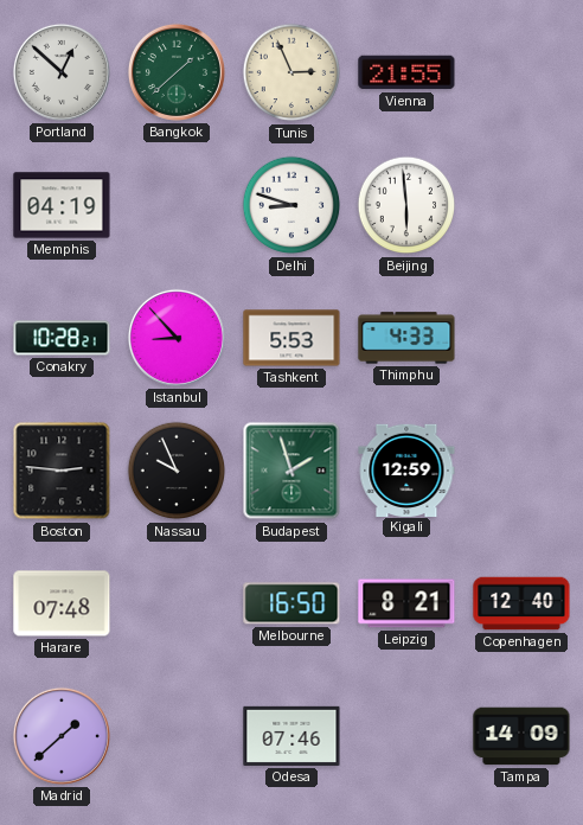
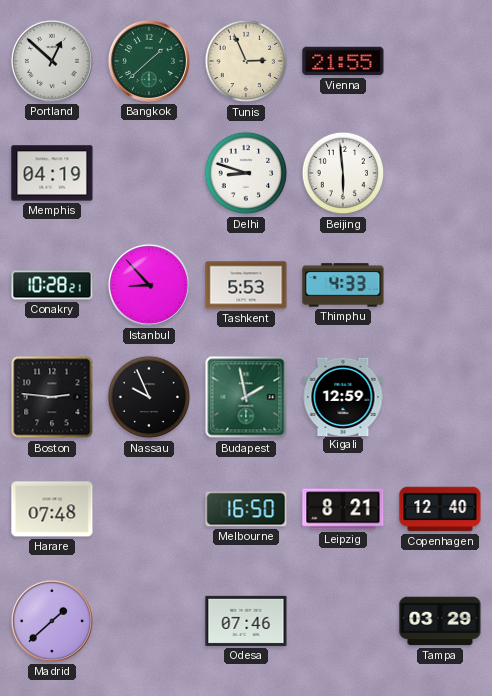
Budapest: 1:57 -> 1:58 (246, 397)
Tampa: 14:09 -> 03:29 (440, 621)
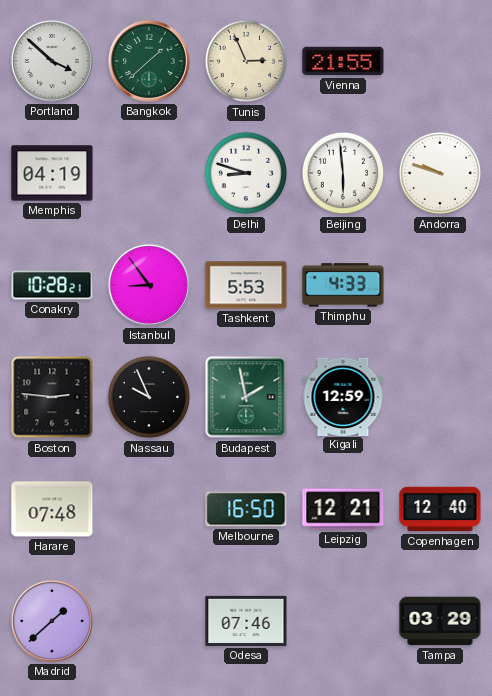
Portland: 12:52 -> 3:52 (52, 61)
Andorra: none -> 9:48 (440, 173)
Istanbul: 8:53 -> 8:54 (149, 285)
Leipzig: 8:21 -> 12:21 (343, 509)
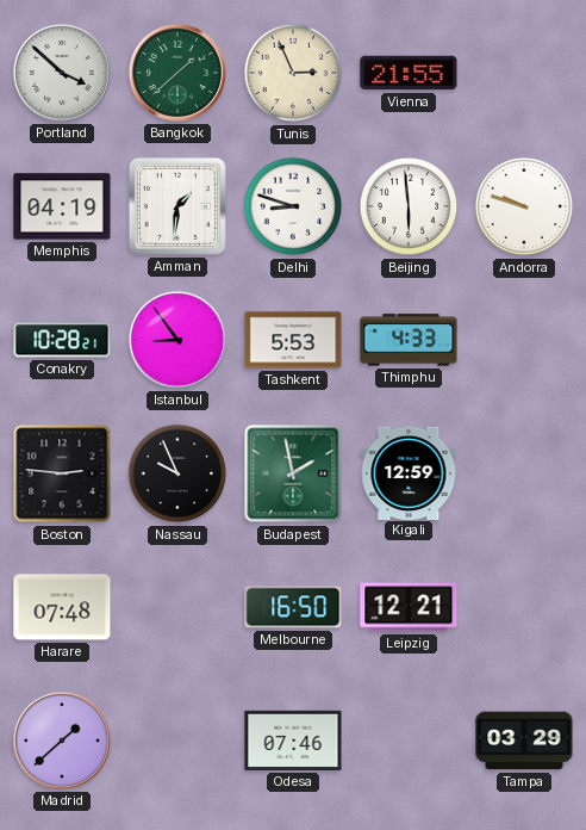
Amman: none -> 1:31 (177, 206)
Copenhagen: 12:40 -> none (440, 509)
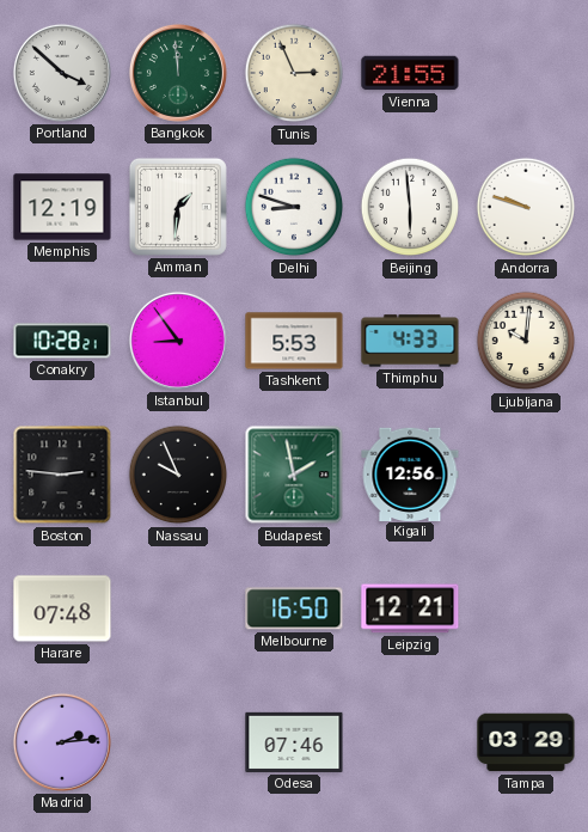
Bangkok: 1:38 -> 11:59 (178, 73)
Memphis: 04:19 -> 12:19 (62, 207)
Ljubljana: none -> 10:01 (526, 341)
Kigali: 12:59 -> 12:56 (410, 473)
Madrid: 1:38 -> 2:14 (62, 742)
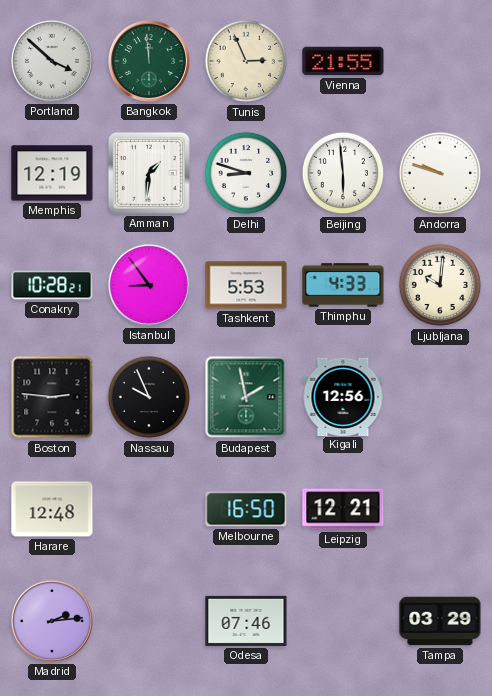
Harare: 07:48 -> 12:48 (52, 509)
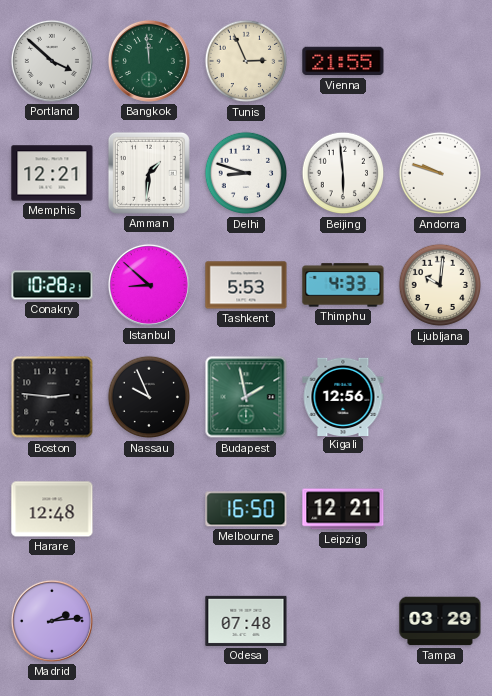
Memphis: 12:19 -> 12:21 (52, 173)
Istanbul: 8:54 -> 8:52 (149, 285)
Odesa: 07:46 -> 07:48 (246, 621)
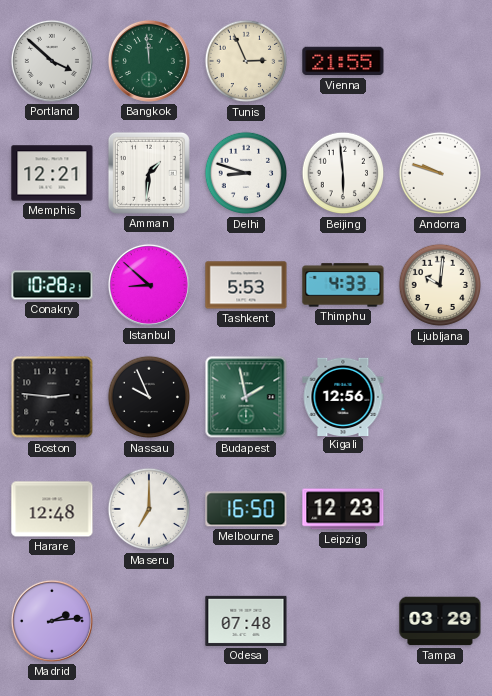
Maseru: none -> 7:00 (149, 509)
Leipzig: 12:21 -> 12:23 (343, 509)
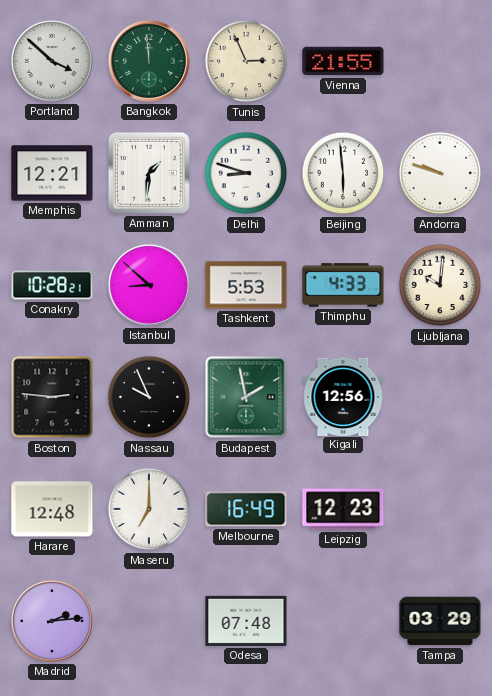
Melbourne: 16:50 -> 16:49 (246, 509)
